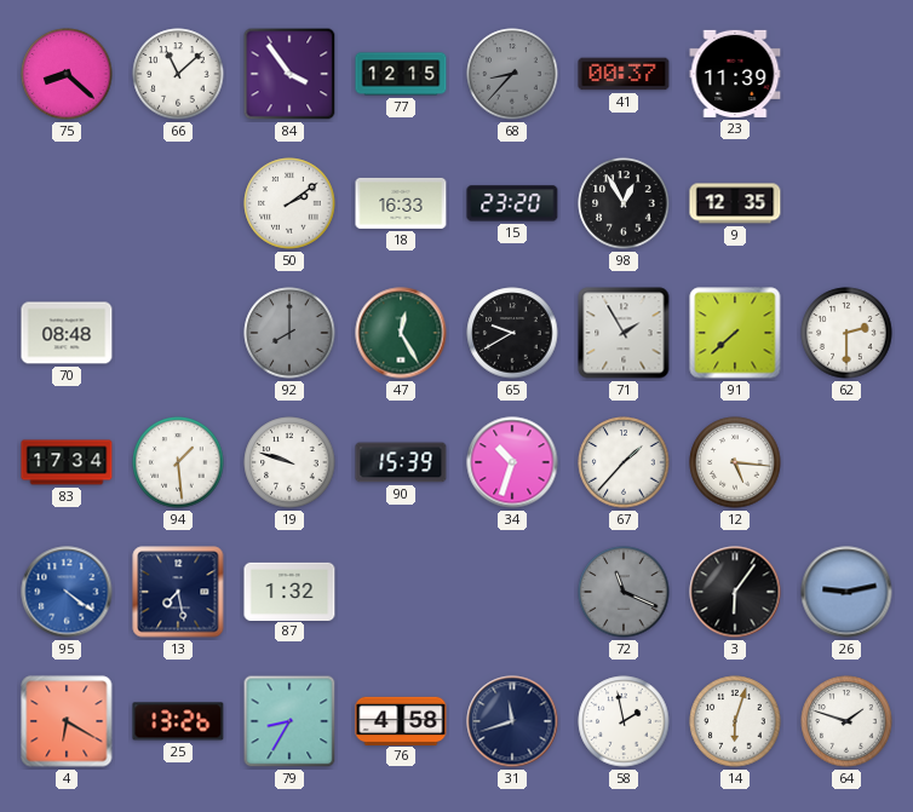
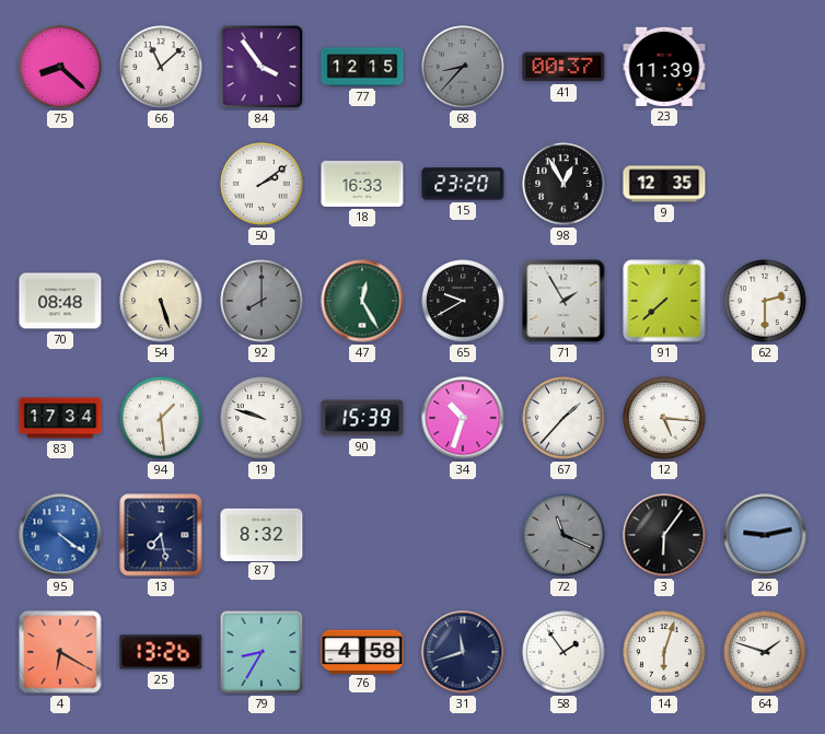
54: none -> 5:27 (161, 301)
87: 1:32 -> 8:32 (262, 534)
58: 1:58 -> 1:54 (563, 652)
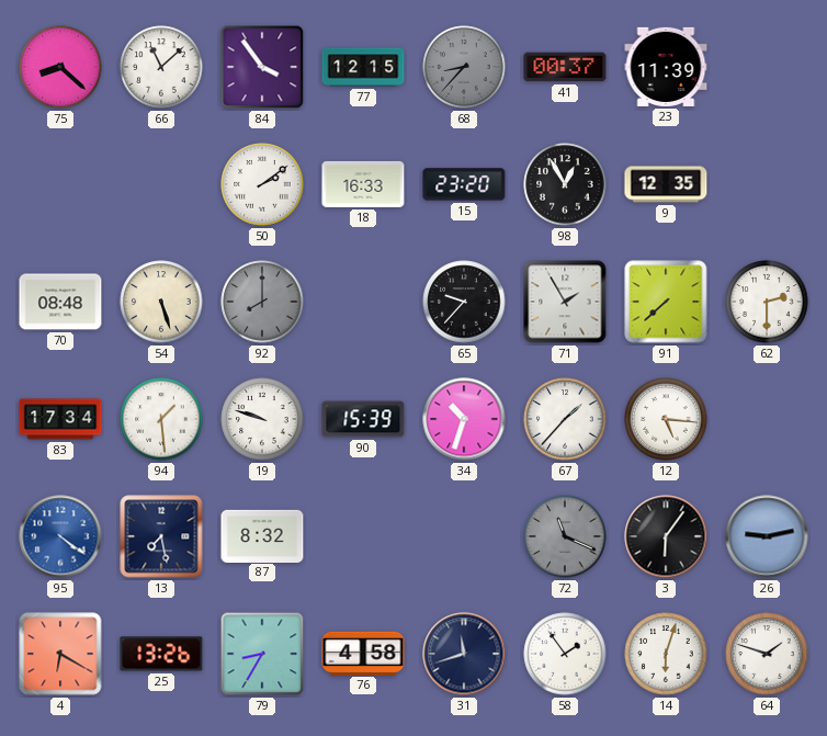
47: 12:25 -> none (362, 301)
65: 9:40 -> 9:37 (464, 302)
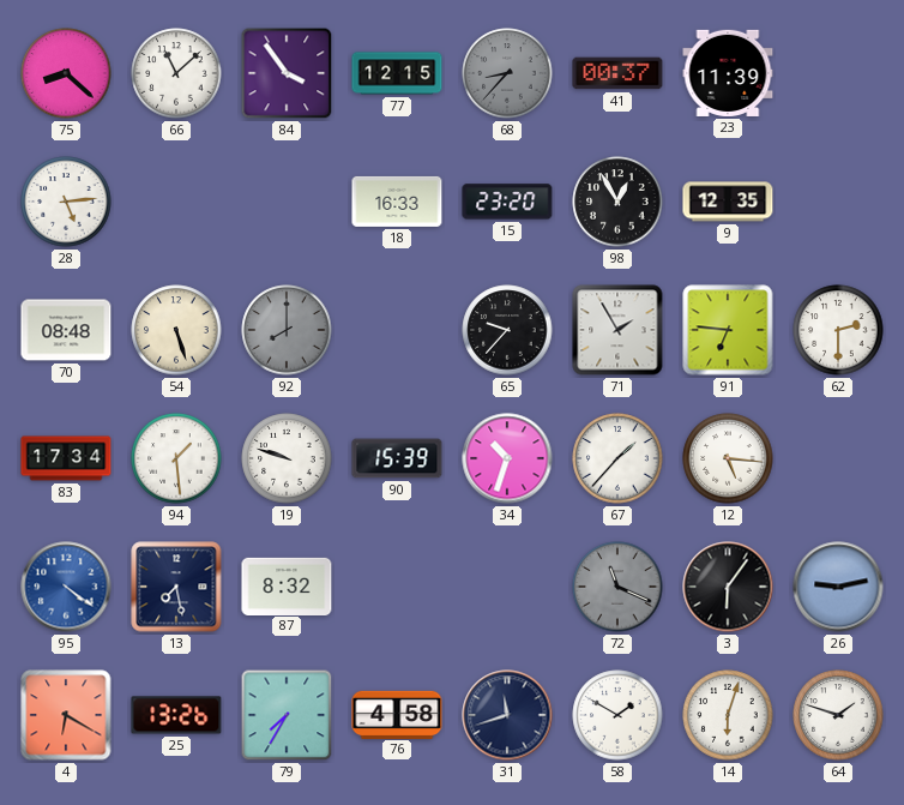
28: none -> 5:14 (66, 202)
50: 2:09 -> none (262, 184)
91: 7:38 -> 6:46 (728, 330)
79: 8:35 -> 7:35 (287, 715)
58: 1:54 -> 1:50 (617, 715)
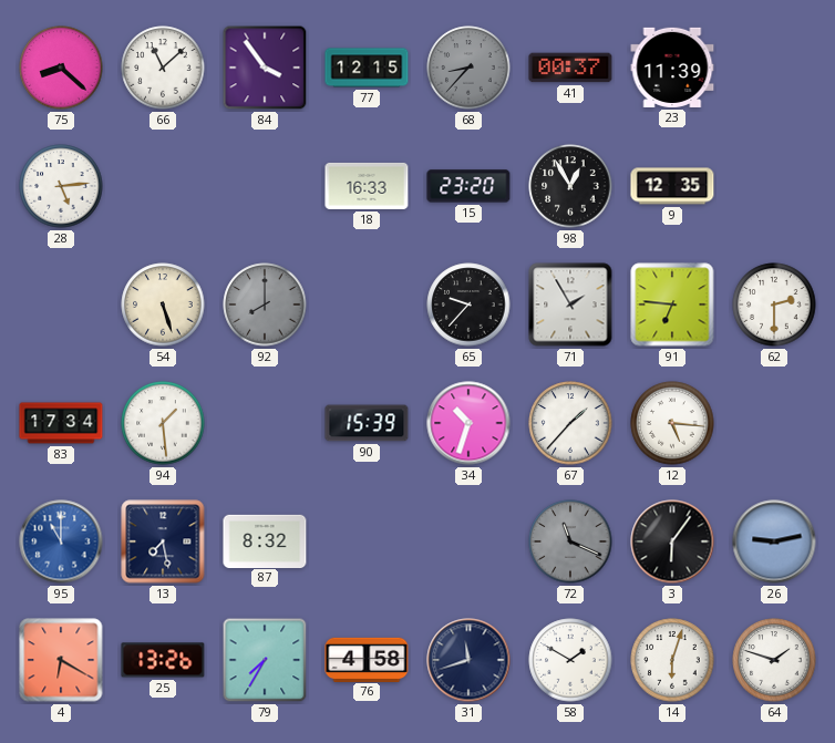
70: 08:48 -> none (66, 330)
19: 9:48 -> none (287, 458)
95: 4:21 -> 11:00 (61, 541)
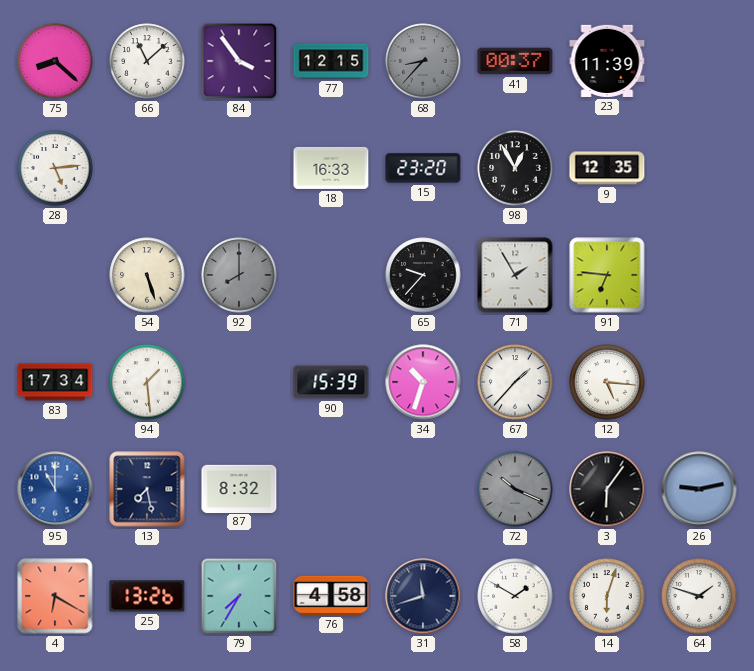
62: 2:30 -> none (774, 305)
72: 11:19 -> 10:19 (515, 489)
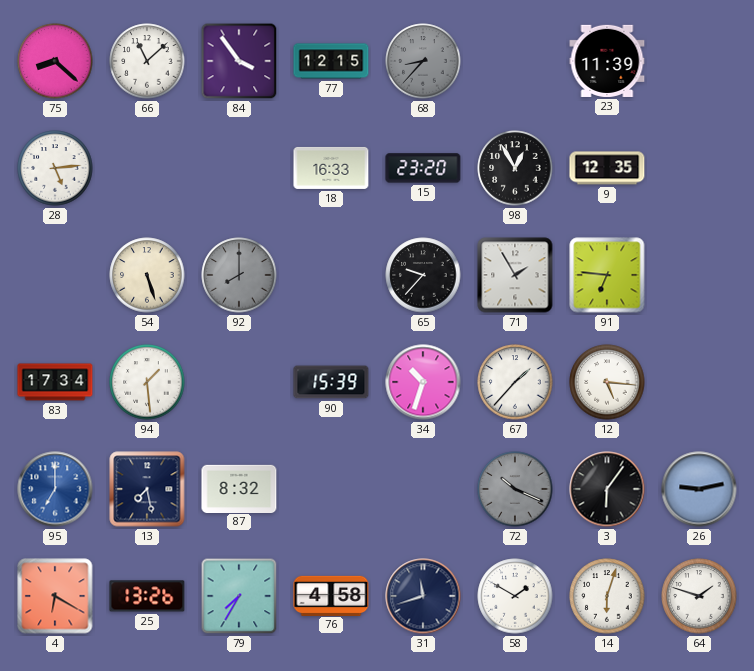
41: 00:37 -> none (515, 61)
95: 11:00 -> 7:00 (55, 489)
